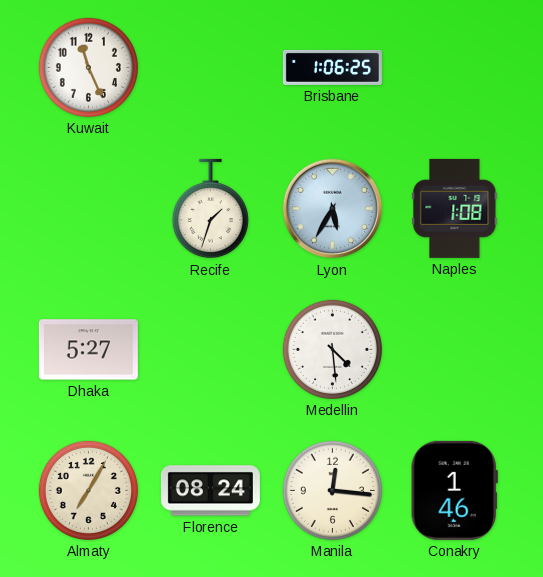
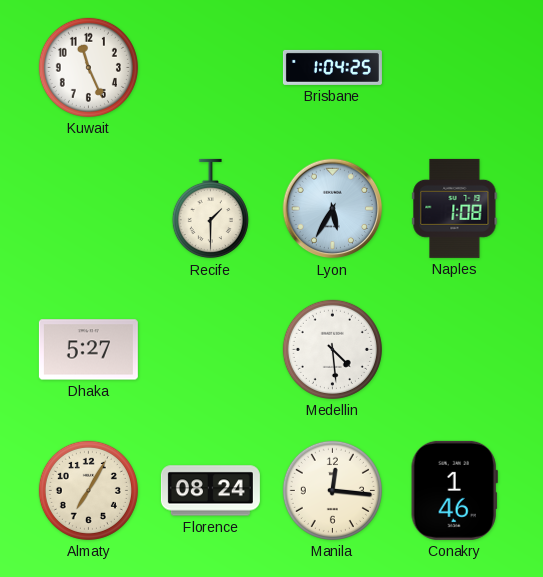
Brisbane: 1:06 -> 1:04 (332, 67)
Recife: 1:33 -> 1:30 (210, 209)
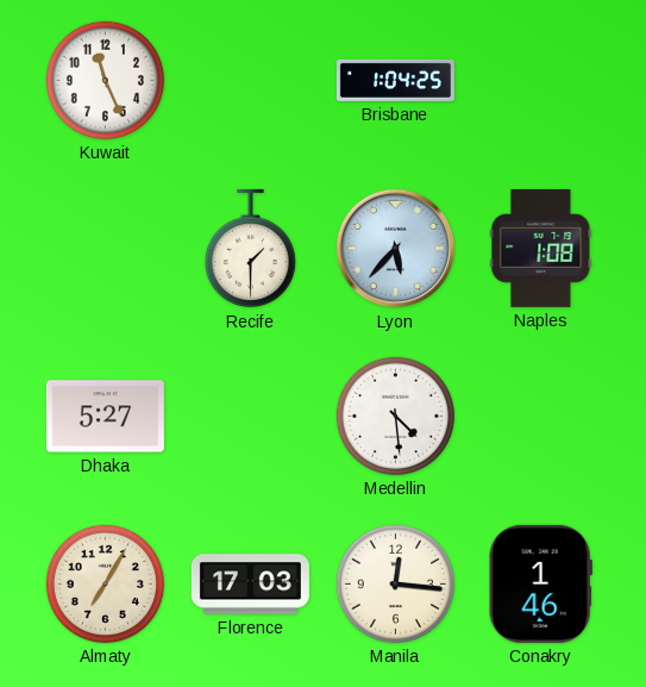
Lyon: 5:35 -> 5:37 (396, 249)
Florence: 08:24 -> 17:03 (250, 585)
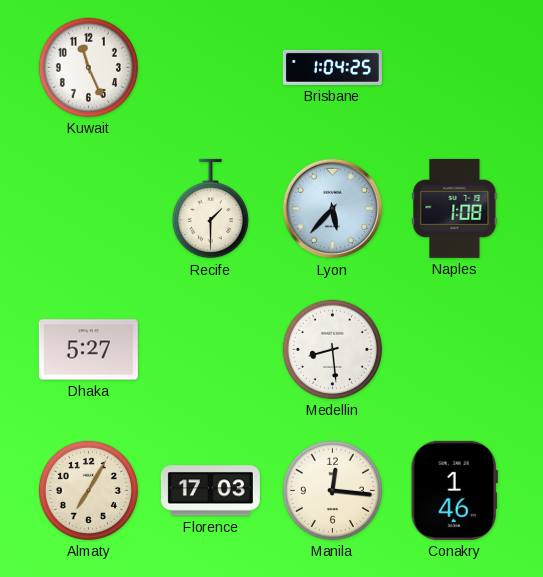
Medellin: 4:29 -> 8:29 (332, 349)
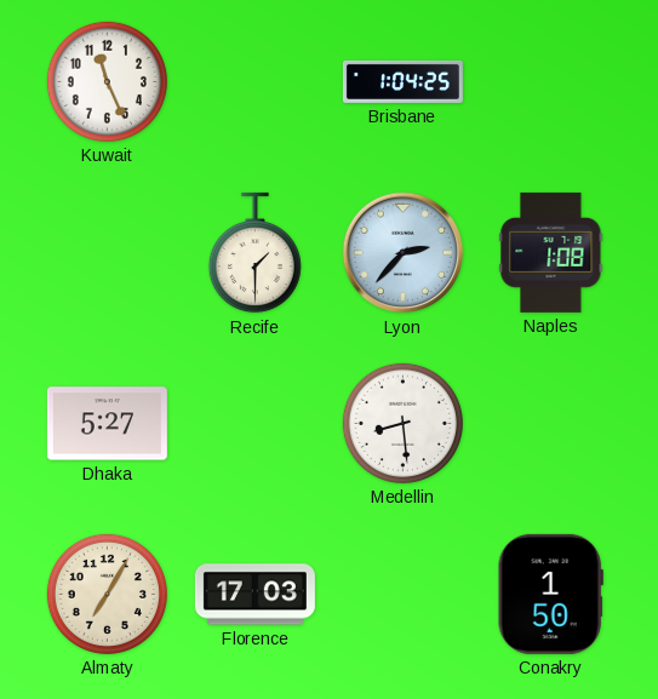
Lyon: 5:37 -> 2:37 (404, 253)
Manila: 12:16 -> none (332, 490)
Conakry: 1:46 -> 1:50 (550, 594)
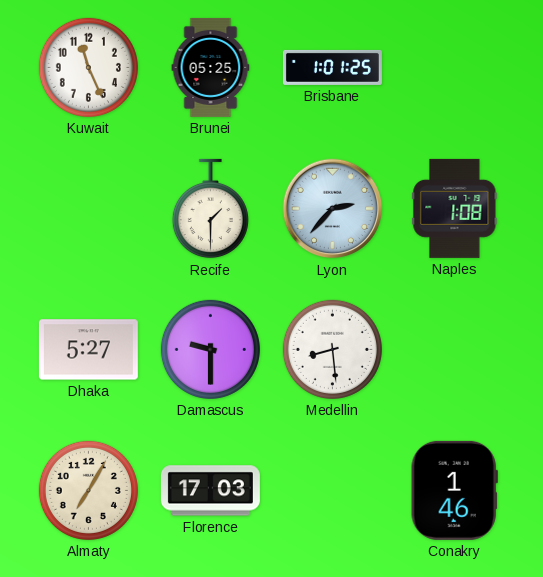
Brunei: none -> 05:25 (211, 67)
Brisbane: 1:04 -> 1:01 (332, 67)
Damascus: none -> 9:30 (210, 349)
Conakry: 1:50 -> 1:46 (454, 490)
